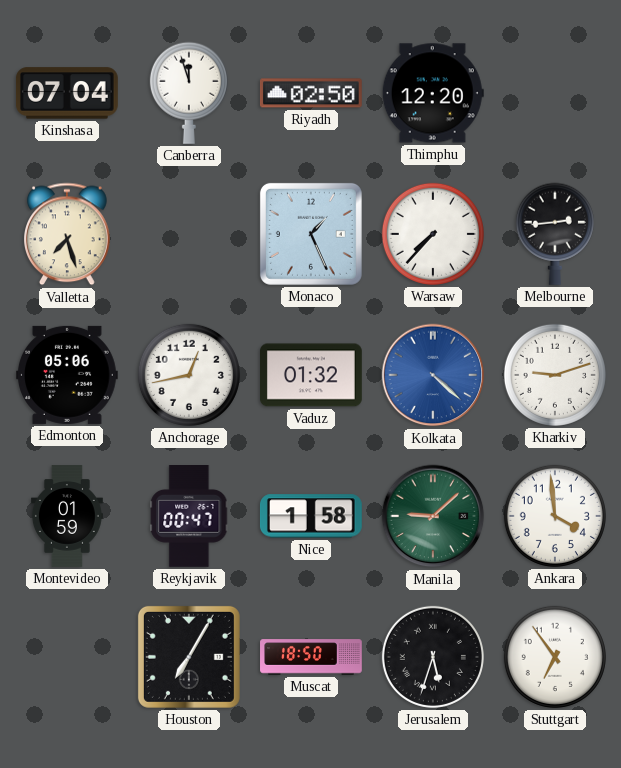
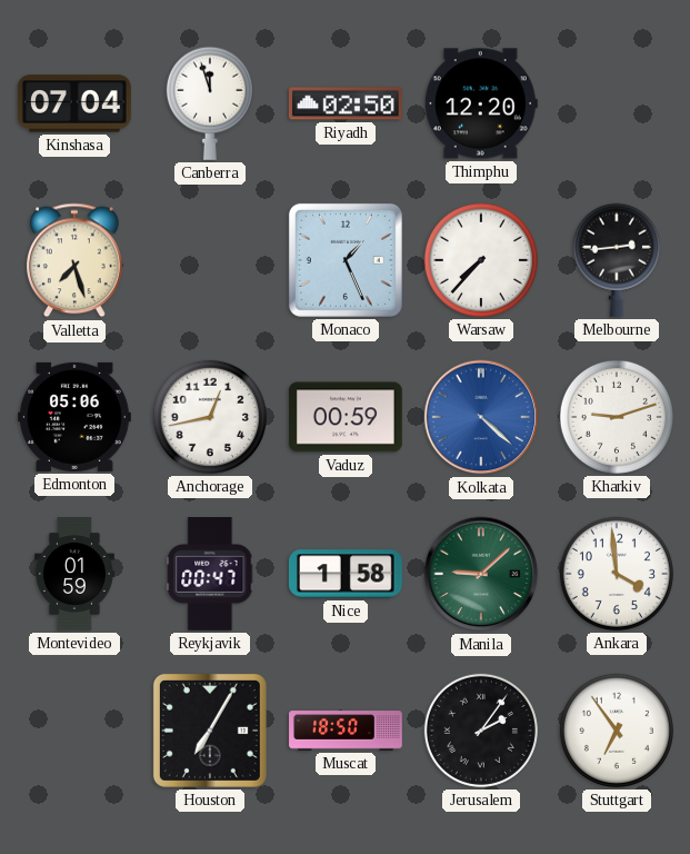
Vaduz: 01:32 -> 00:59 (347, 417)
Jerusalem: 5:33 -> 2:06 (481, 731)
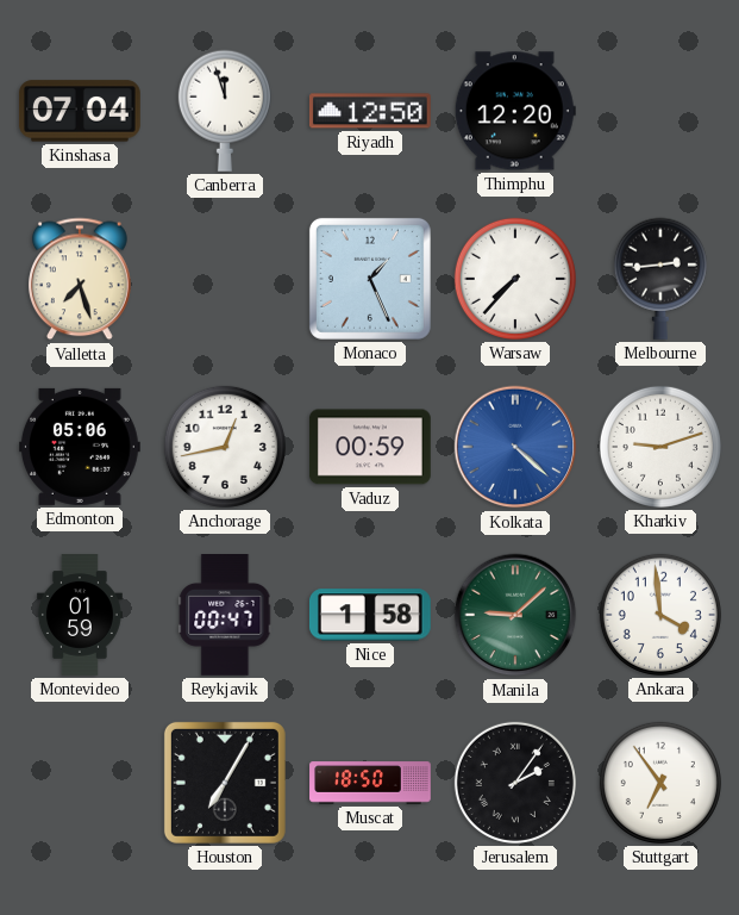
Riyadh: 02:50 -> 12:50 (370, 111)
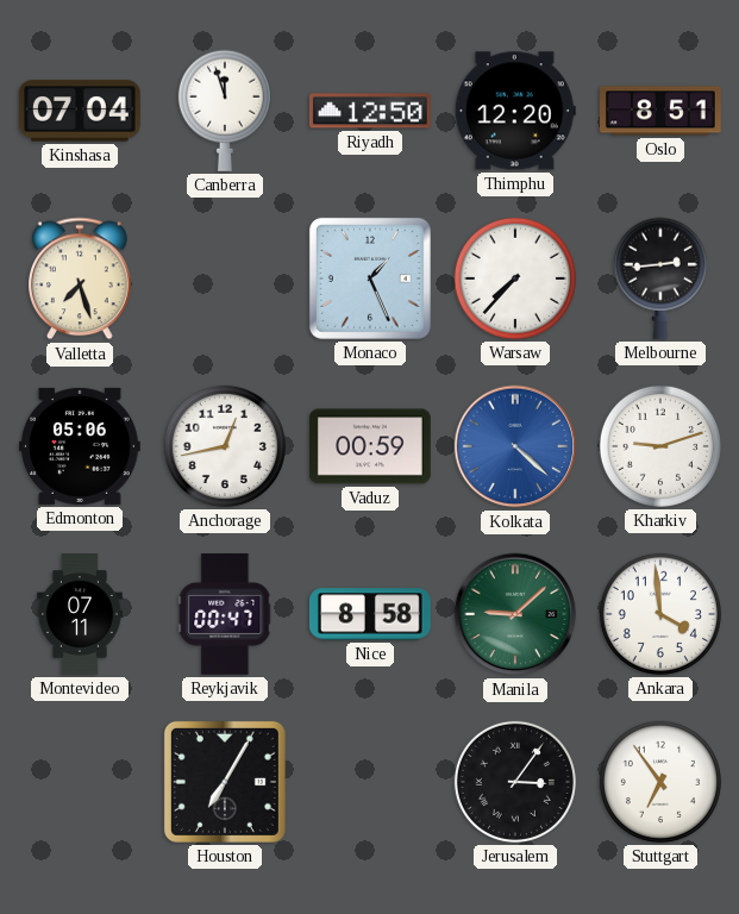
Oslo: none -> 8:51 (662, 111)
Montevideo: 01:59 -> 07:11 (80, 614)
Nice: 1:58 -> 8:58 (370, 614)
Muscat: 18:50 -> none (370, 783)
Jerusalem: 2:06 -> 3:06 (515, 782)
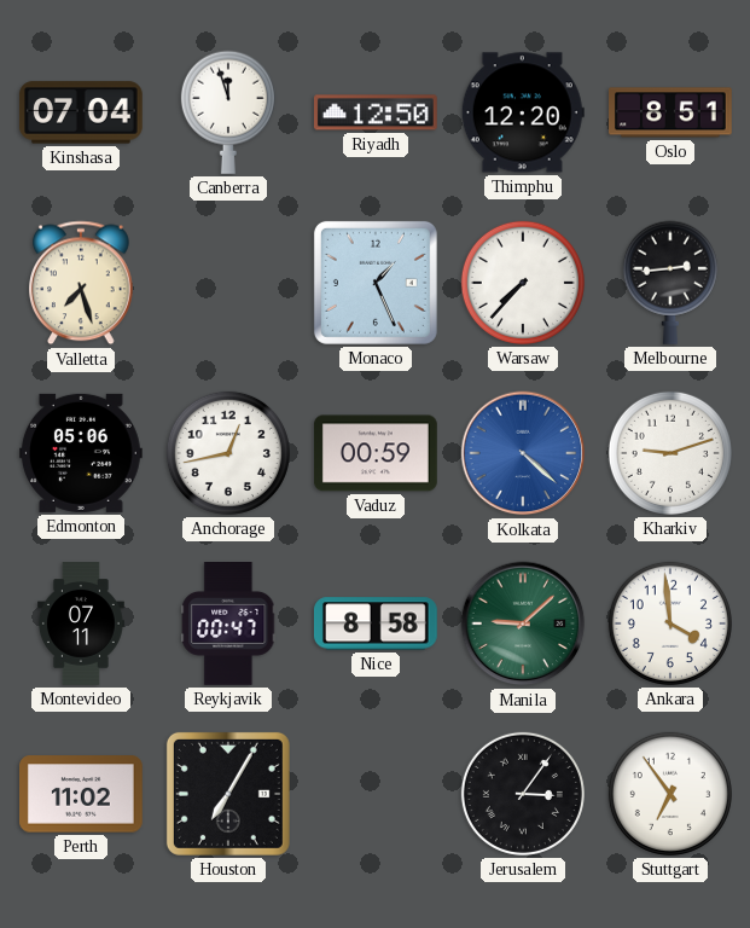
Perth: none -> 11:02 (82, 794)
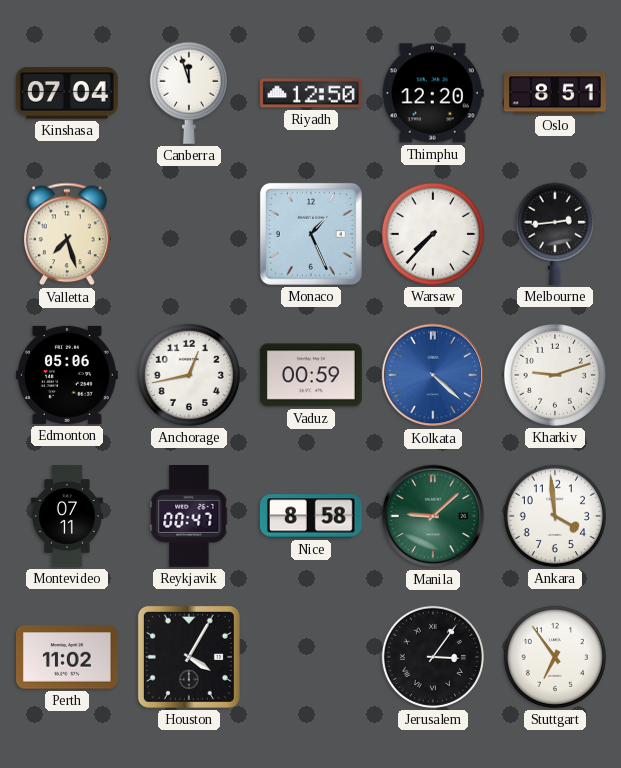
Houston: 7:05 -> 4:05 (189, 657)
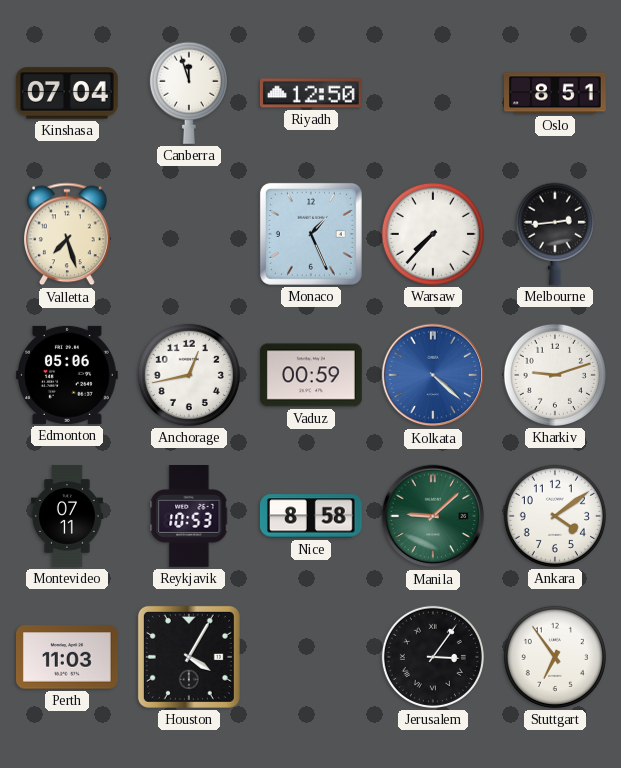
Thimphu: 12:20 -> none (433, 93)
Reykjavik: 00:47 -> 10:53 (189, 517)
Ankara: 3:59 -> 4:09 (555, 516)
Perth: 11:02 -> 11:03 (68, 657)
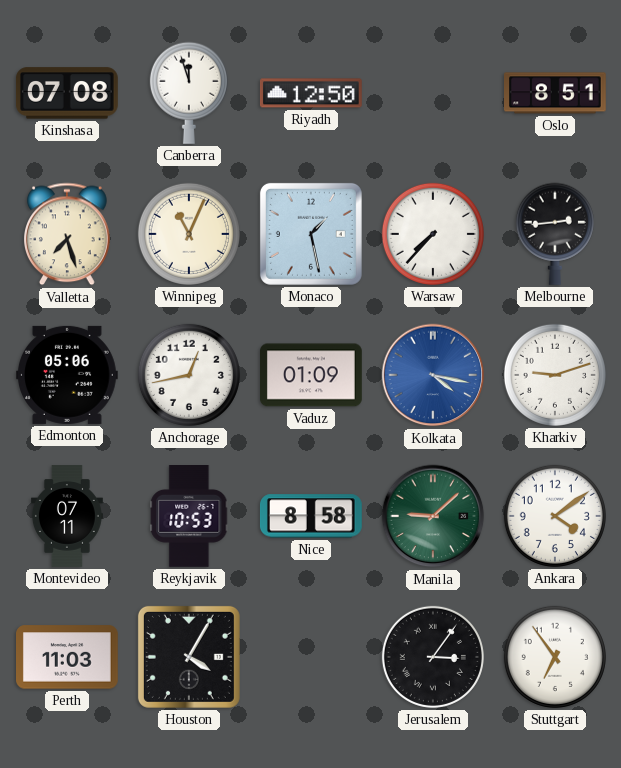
Kinshasa: 07:04 -> 07:08 (67, 93)
Winnipeg: none -> 11:04 (189, 234)
Monaco: 1:26 -> 1:28 (311, 234)
Vaduz: 00:59 -> 01:09 (312, 375)
Kolkata: 4:22 -> 4:17 (433, 375)
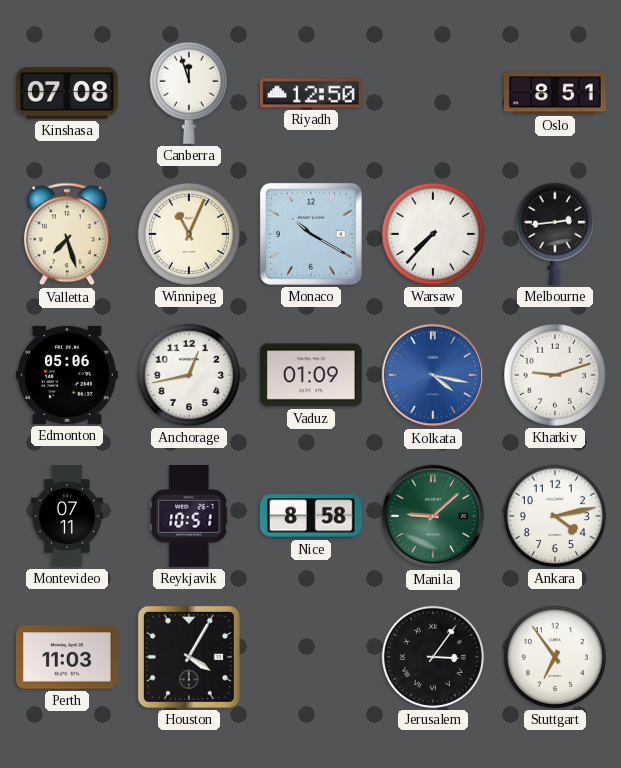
Monaco: 1:28 -> 10:20 (311, 234)
Reykjavik: 10:53 -> 10:51 (189, 517)
Ankara: 4:09 -> 4:13 (555, 516)
